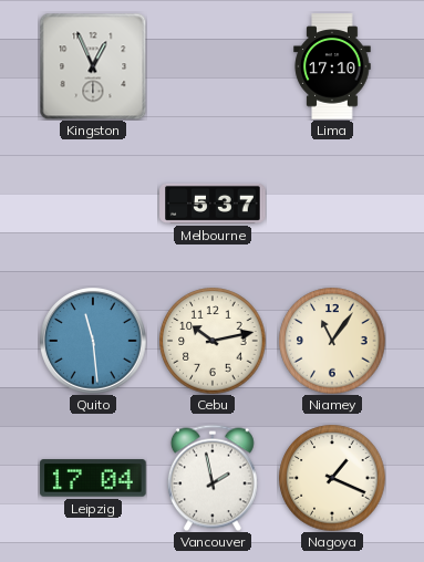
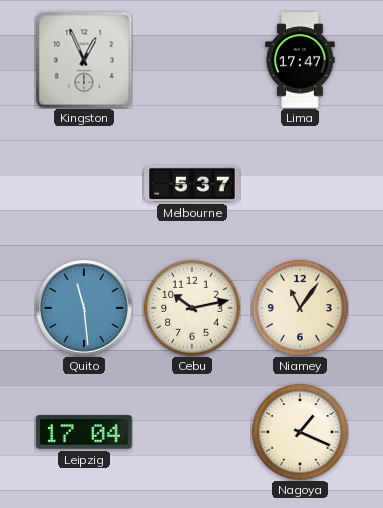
Lima: 17:10 -> 17:47 (300, 60)
Vancouver: 1:58 -> none (213, 478)
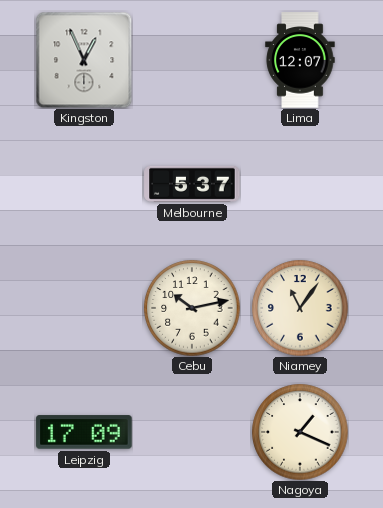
Lima: 17:47 -> 12:07 (300, 60)
Quito: 11:29 -> none (84, 308)
Leipzig: 17:04 -> 17:09 (84, 432)
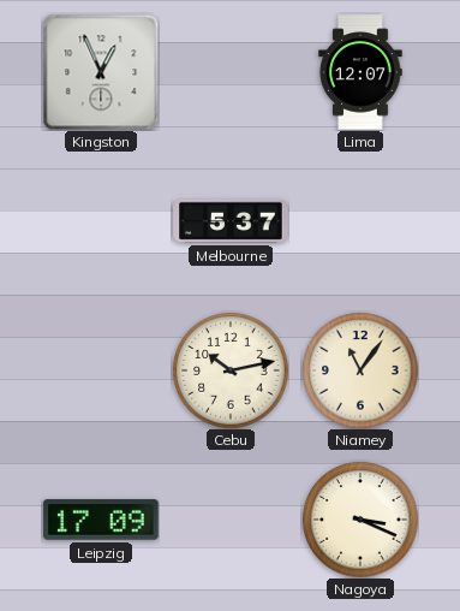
Nagoya: 1:19 -> 3:19 (360, 520)
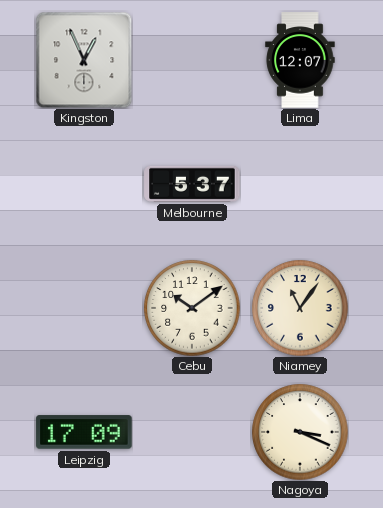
Cebu: 10:13 -> 10:09 (192, 308)
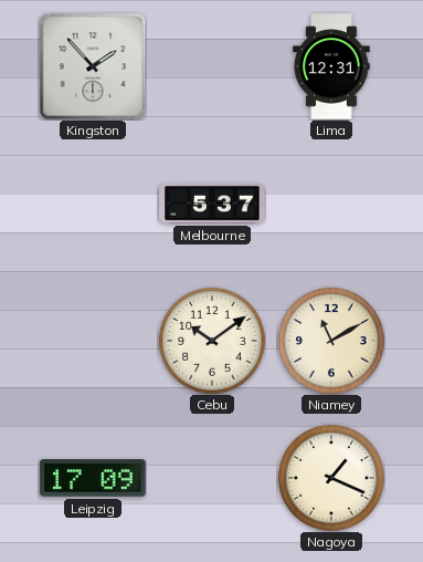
Kingston: 12:56 -> 1:53 (93, 66)
Lima: 12:07 -> 12:31 (331, 66)
Niamey: 11:06 -> 11:10 (331, 341)
Nagoya: 3:19 -> 1:19 (331, 478)
